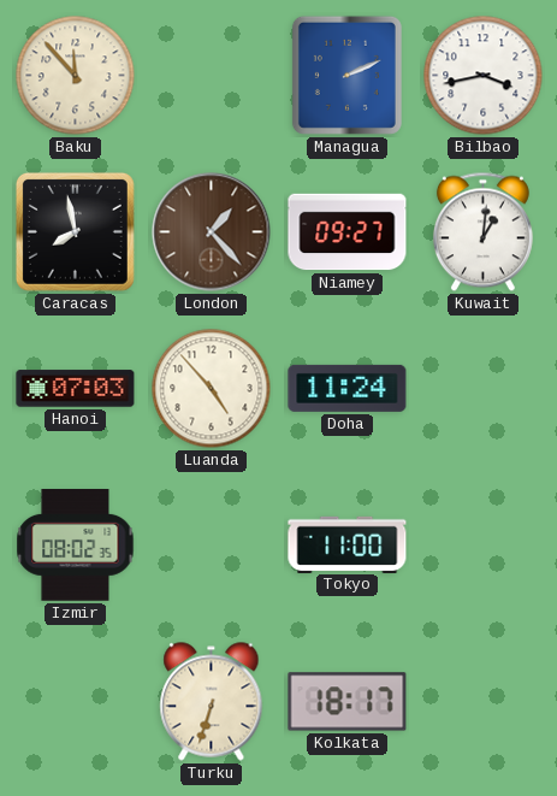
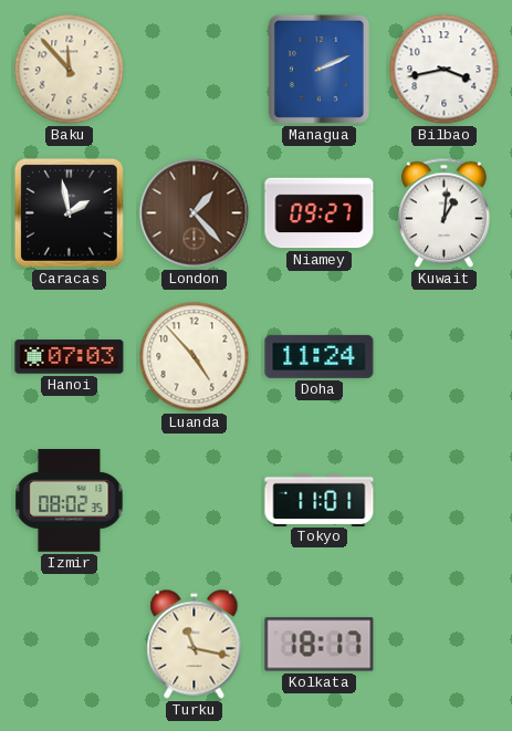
Caracas: 7:58 -> 1:58 (69, 212)
Tokyo: 11:00 -> 11:01 (320, 500)
Turku: 6:33 -> 11:17 (195, 645)
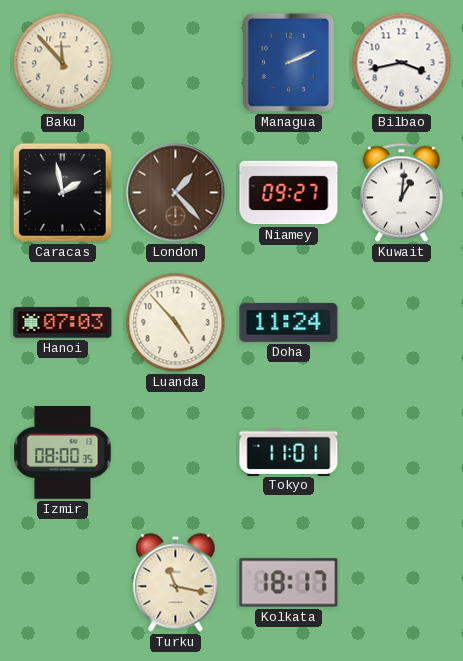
Izmir: 08:02 -> 08:00 (63, 453)
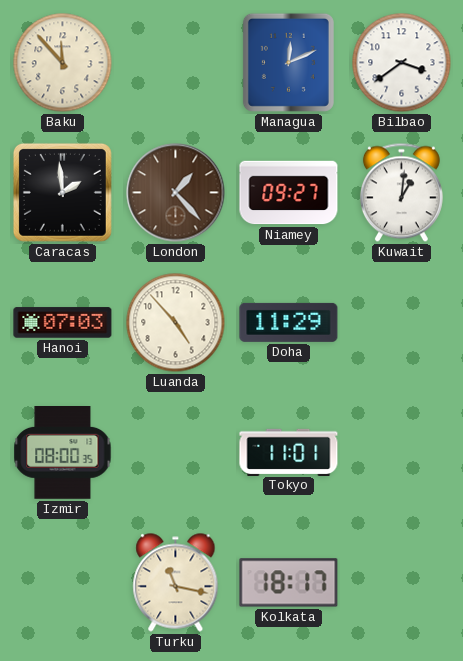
Managua: 2:11 -> 12:11 (288, 62)
Bilbao: 3:43 -> 3:39 (402, 63)
Caracas: 1:58 -> 1:59 (62, 192)
Doha: 11:24 -> 11:29 (289, 322)
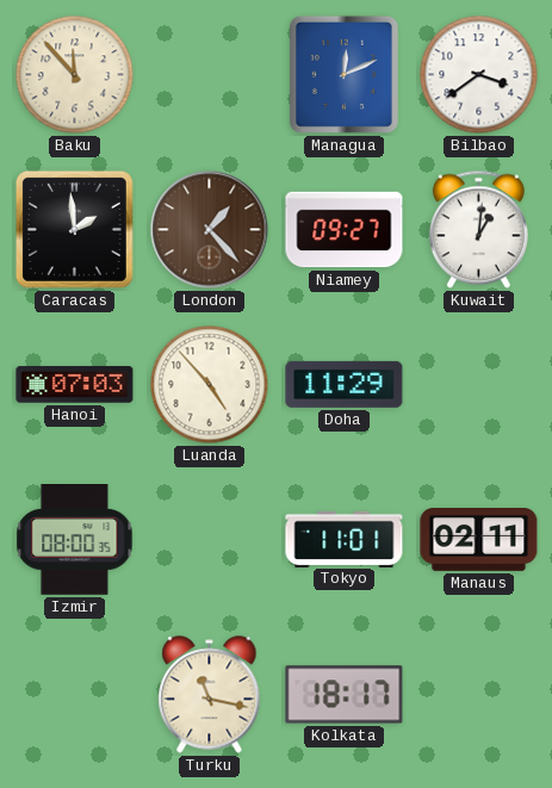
Manaus: none -> 02:11 (479, 540)
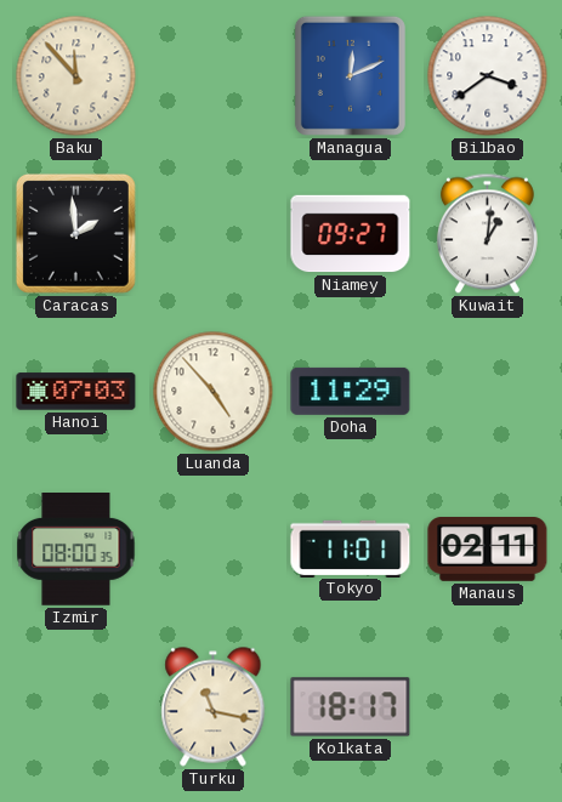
London: 1:23 -> none (210, 230)
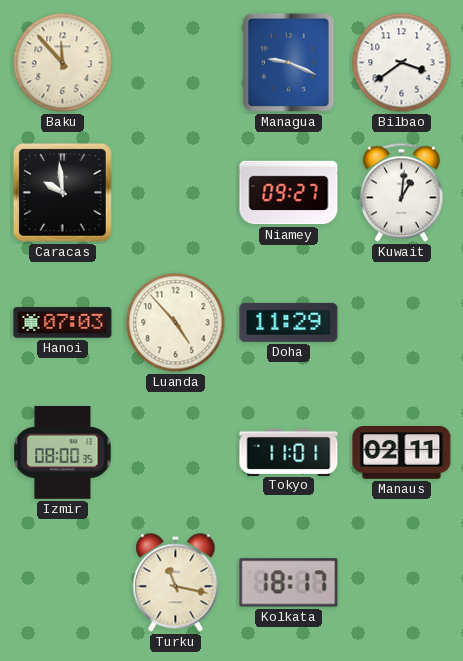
Managua: 12:11 -> 9:19 (288, 62)
Caracas: 1:59 -> 9:59 (62, 192)
